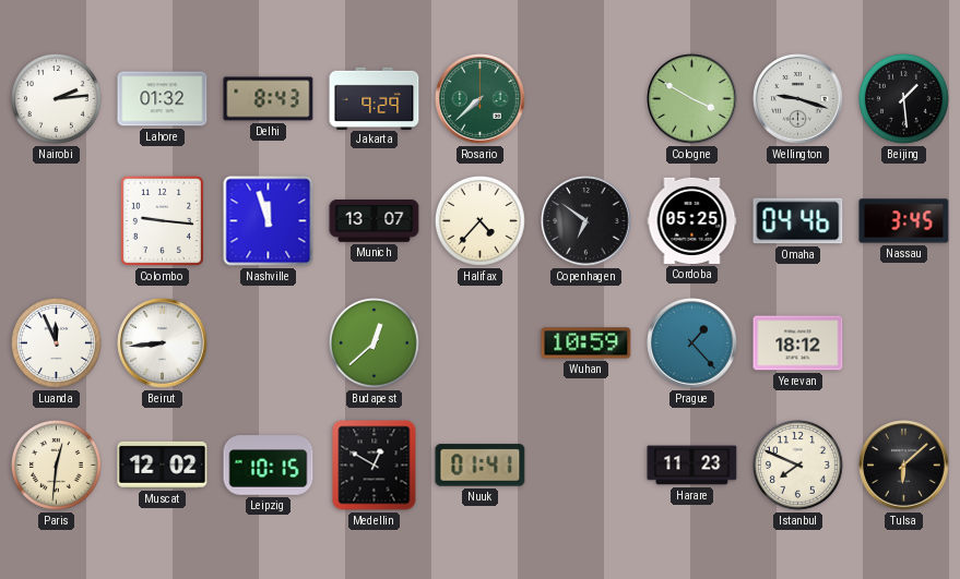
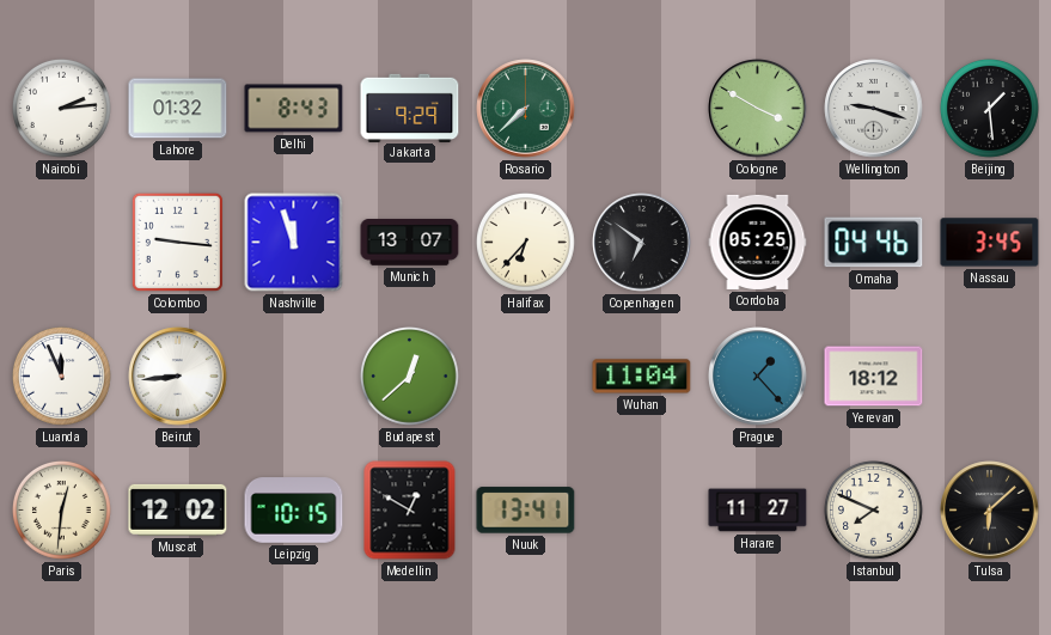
Halifax: 4:37 -> 6:37 (525, 242)
Wuhan: 10:59 -> 11:04 (642, 377)
Nuuk: 01:41 -> 13:41 (526, 511)
Harare: 11:23 -> 11:27 (758, 511)
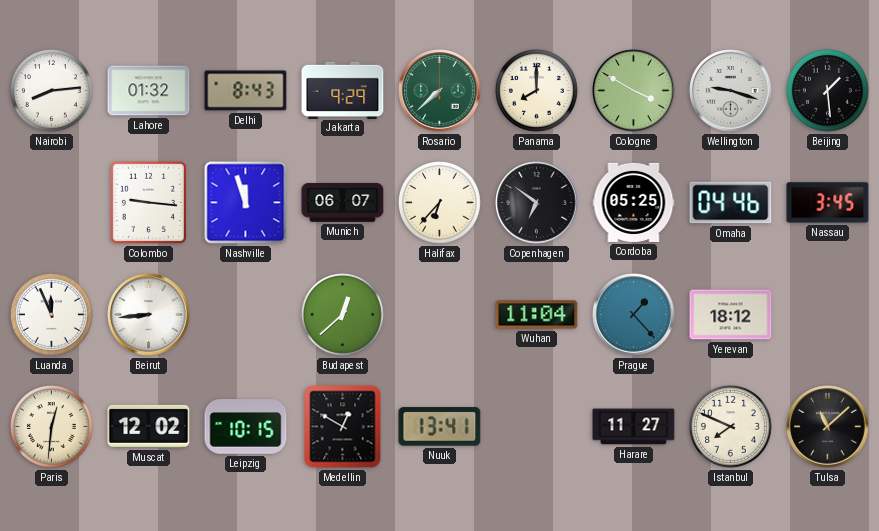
Nairobi: 2:14 -> 8:14 (51, 90)
Panama: none -> 8:00 (536, 90)
Munich: 13:07 -> 06:07 (343, 203)
Tulsa: 6:08 -> 11:08 (828, 427)
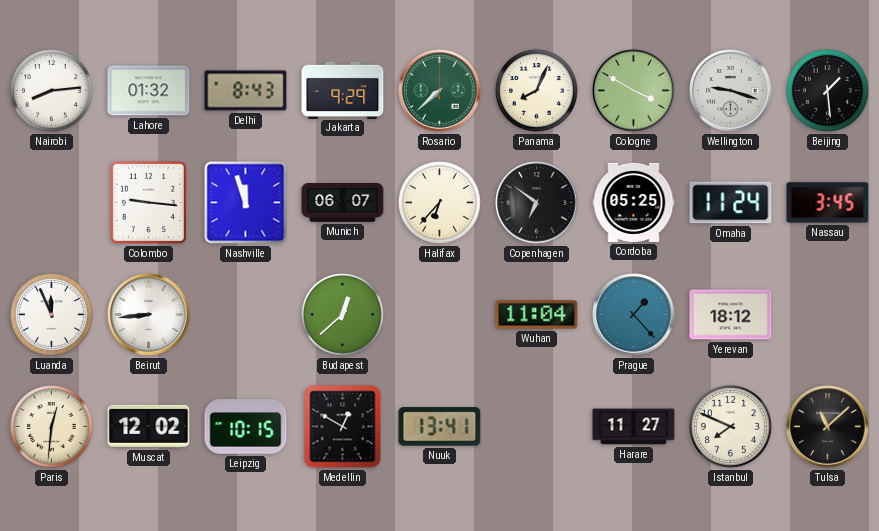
Panama: 8:00 -> 8:04 (536, 90)
Omaha: 04:46 -> 11:24 (731, 203)
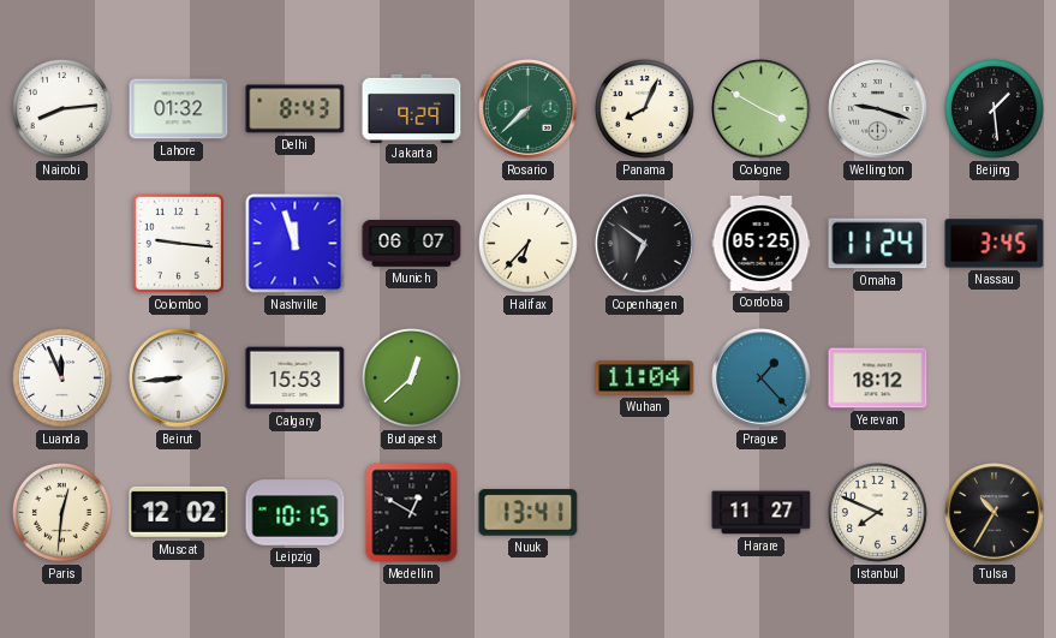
Calgary: none -> 15:53 (296, 378)
Tulsa: 11:08 -> 10:35 (995, 513)
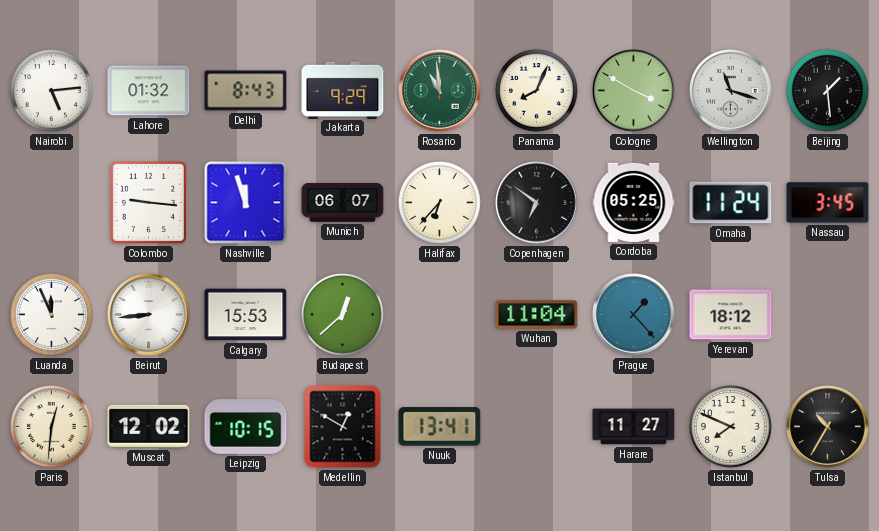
Nairobi: 8:14 -> 5:14 (51, 90)
Rosario: 7:38 -> 10:59 (440, 91)
Wellington: 9:18 -> 11:18 (731, 91)
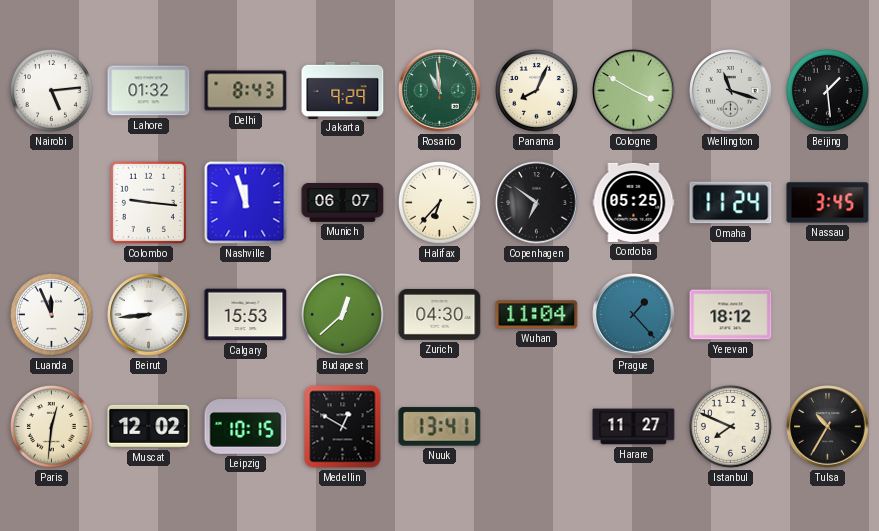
Zurich: none -> 04:30 (440, 314)
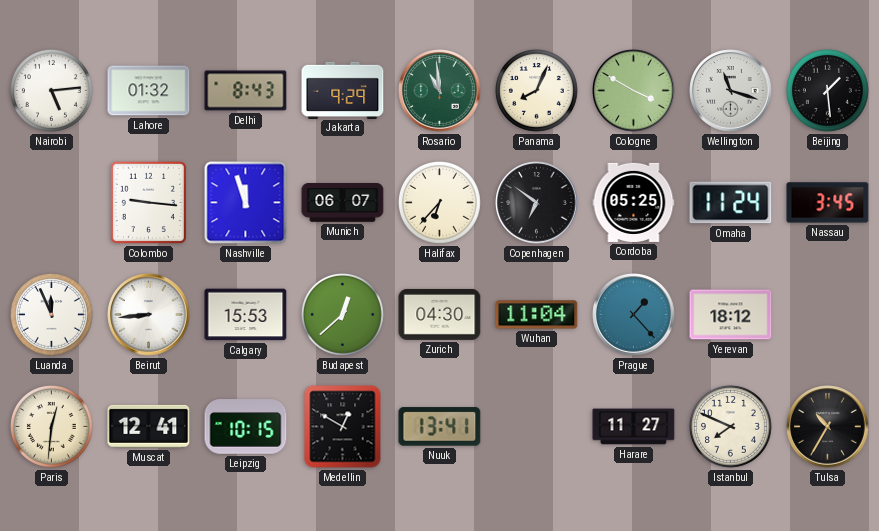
Muscat: 12:02 -> 12:41 (149, 426)
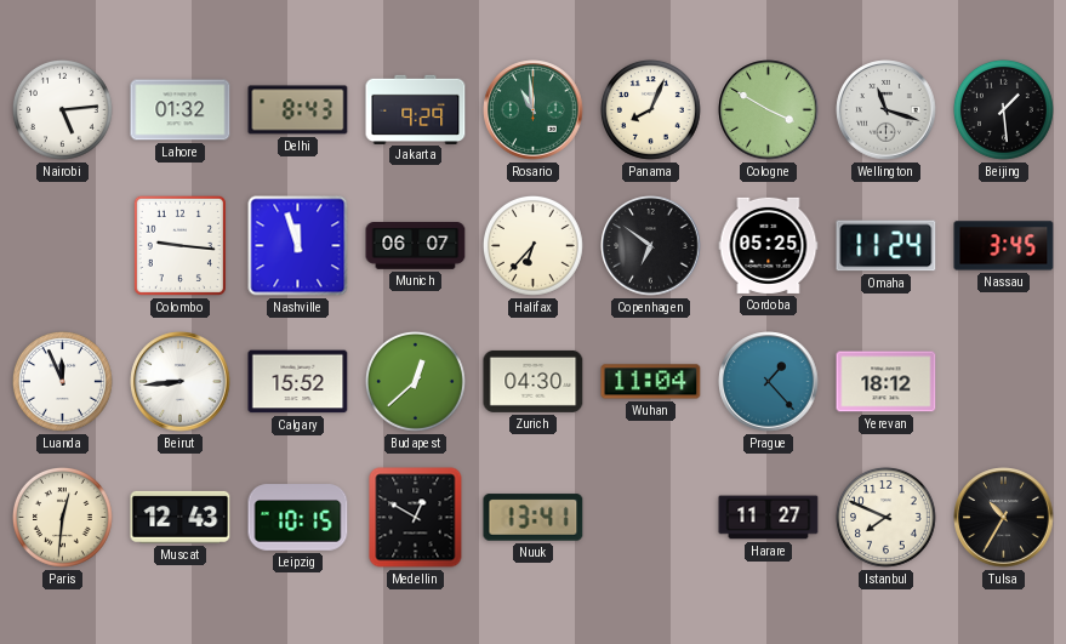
Calgary: 15:53 -> 15:52 (298, 382)
Muscat: 12:41 -> 12:43 (181, 517)
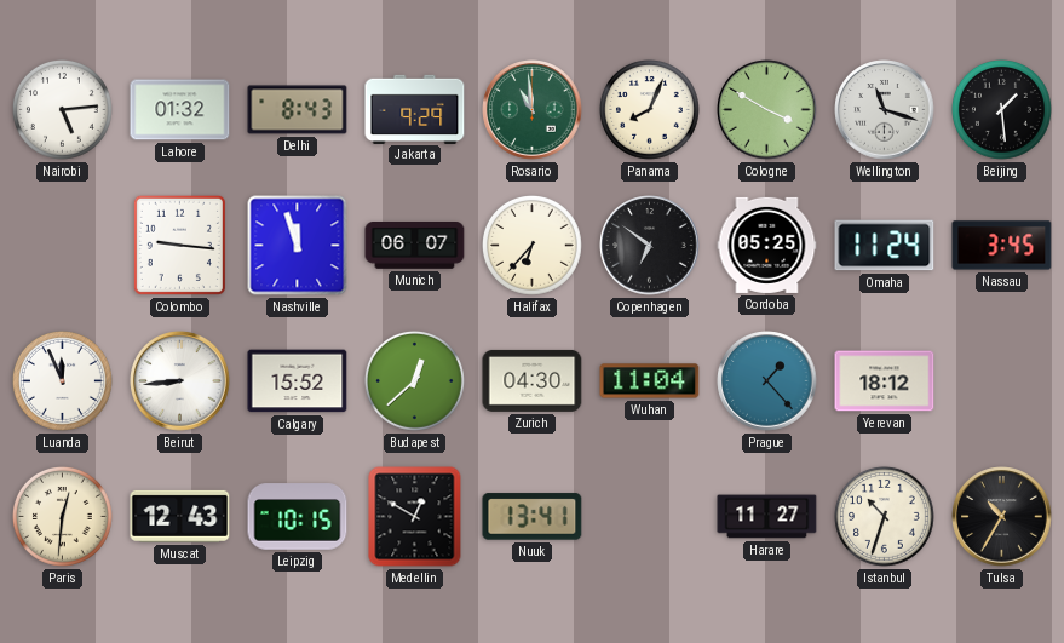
Istanbul: 7:49 -> 10:33 (884, 516)
